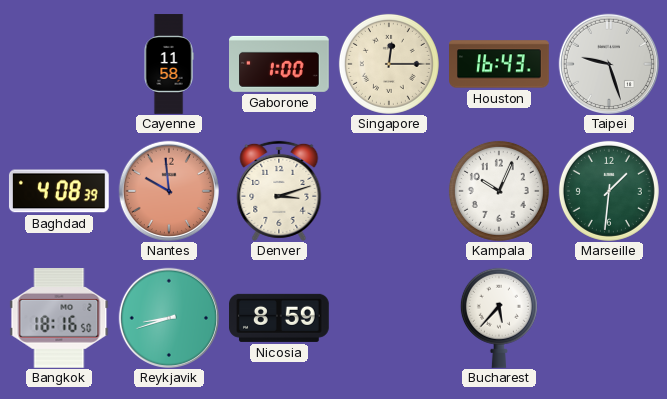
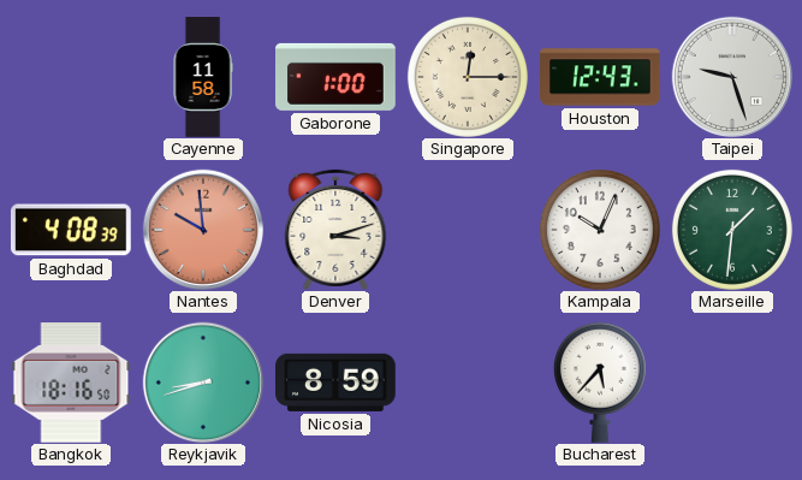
Houston: 16:43 -> 12:43 (600, 77)
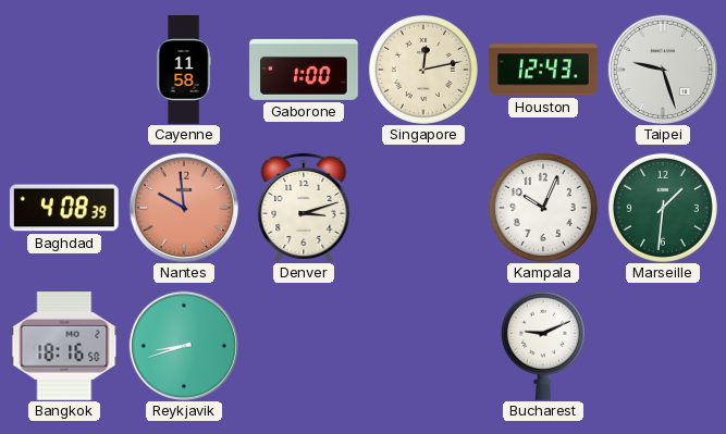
Singapore: 12:15 -> 12:13 (423, 70)
Nicosia: 8:59 -> none (337, 383)
Bucharest: 5:37 -> 9:11 (543, 346)
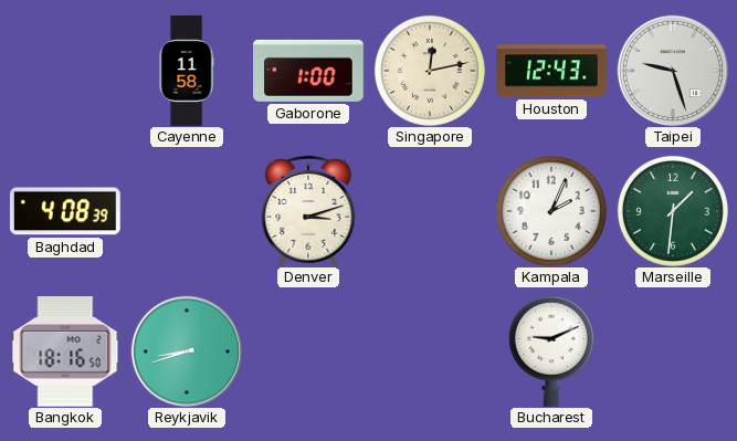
Nantes: 9:59 -> none (183, 207)
Kampala: 10:04 -> 2:04 (551, 211)
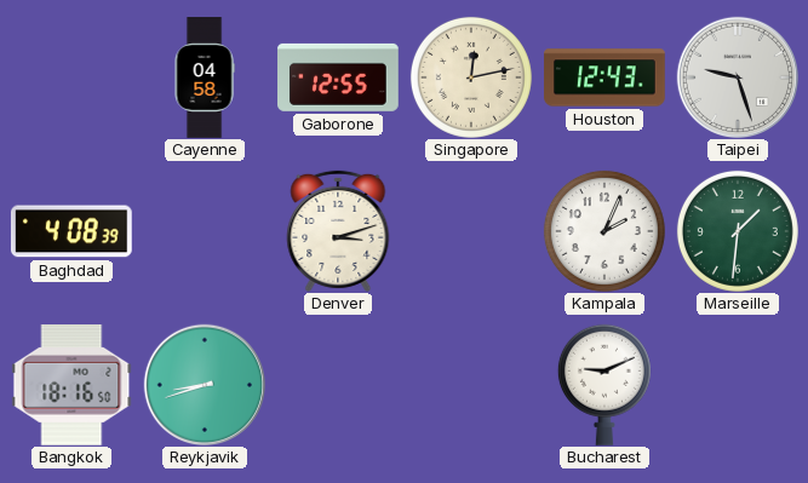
Cayenne: 11:58 -> 04:58 (205, 77)
Gaborone: 1:00 -> 12:55 (339, 77)
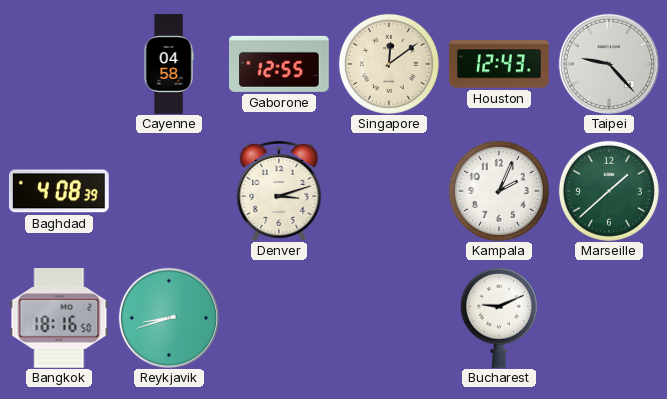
Singapore: 12:13 -> 12:09 (389, 64)
Taipei: 9:27 -> 9:23 (608, 63)
Marseille: 1:31 -> 1:38 (609, 191)
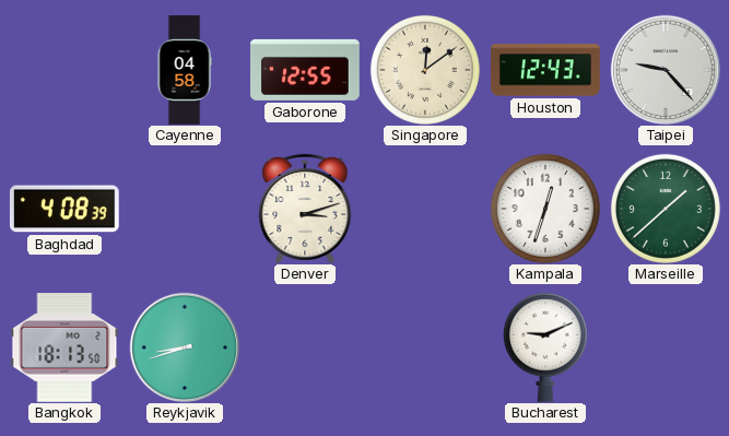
Kampala: 2:04 -> 12:33 (545, 209)
Bangkok: 18:16 -> 18:13 (64, 349)
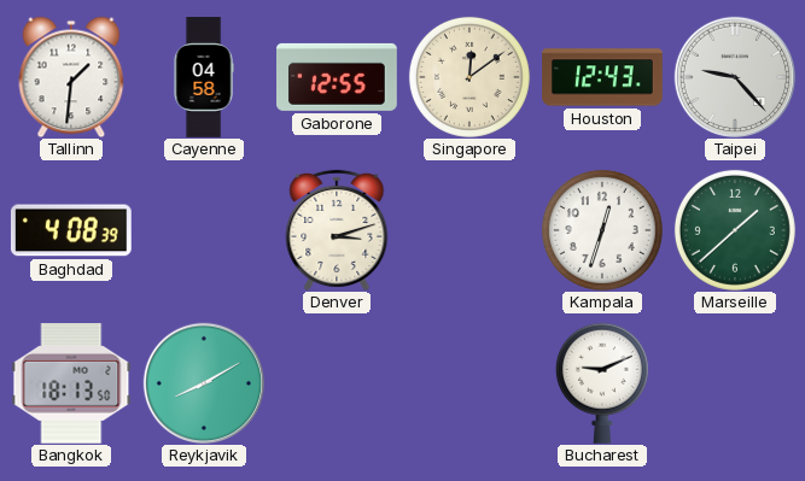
Tallinn: none -> 1:31 (71, 77)
Reykjavik: 8:42 -> 8:10 (203, 382)
